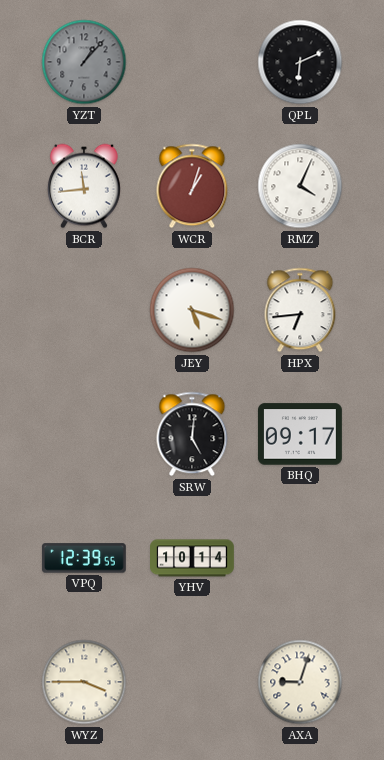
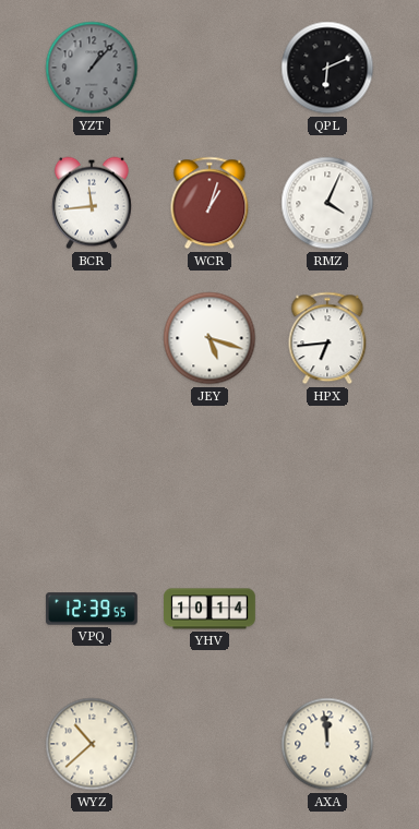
SRW: 5:01 -> none (192, 434)
BHQ: 09:17 -> none (300, 434)
WYZ: 3:45 -> 10:38 (92, 744)
AXA: 9:03 -> 11:59 (327, 744)
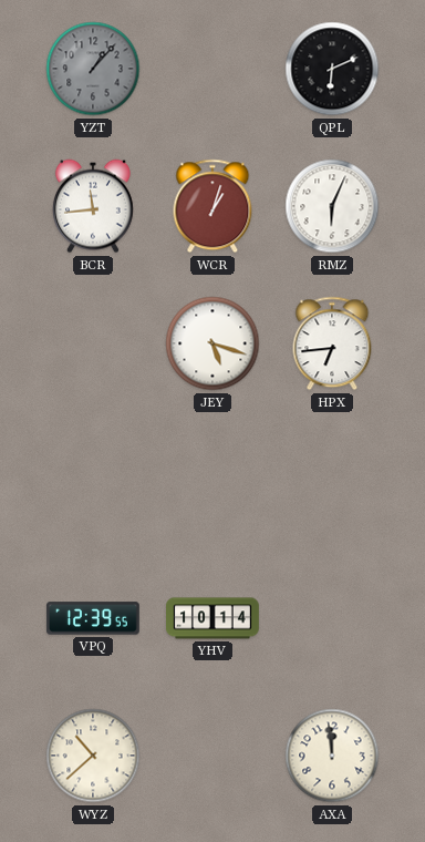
RMZ: 4:04 -> 6:04 (332, 206)
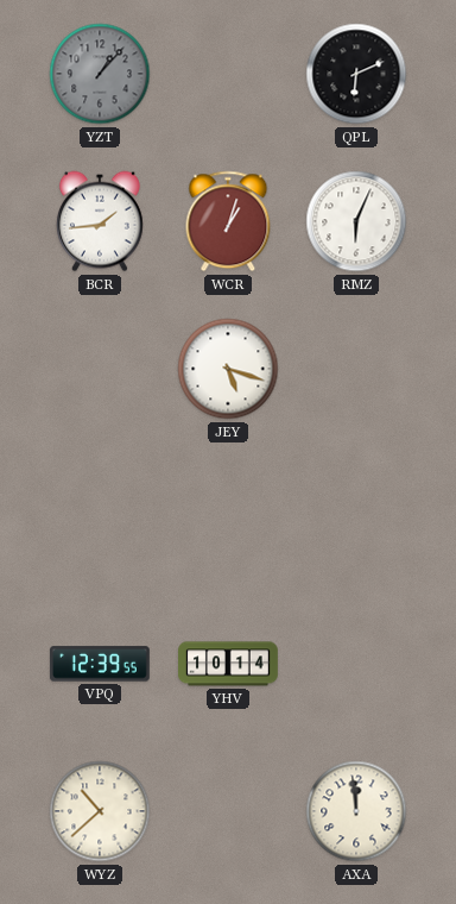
BCR: 11:44 -> 1:44 (100, 221)
HPX: 6:44 -> none (332, 343)
